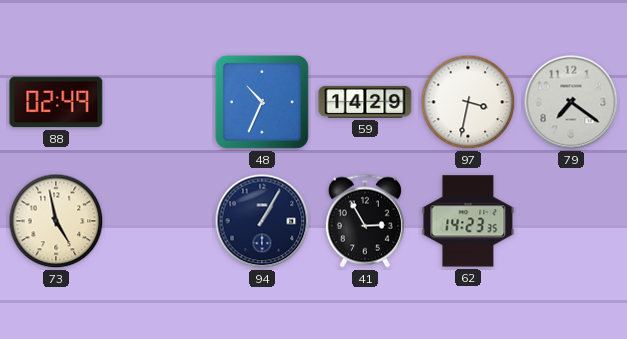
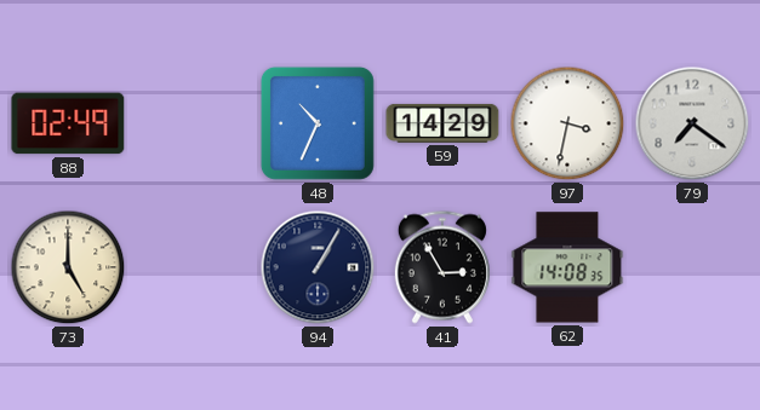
73: 4:58 -> 5:00 (68, 267)
62: 14:23 -> 14:08 (567, 267)
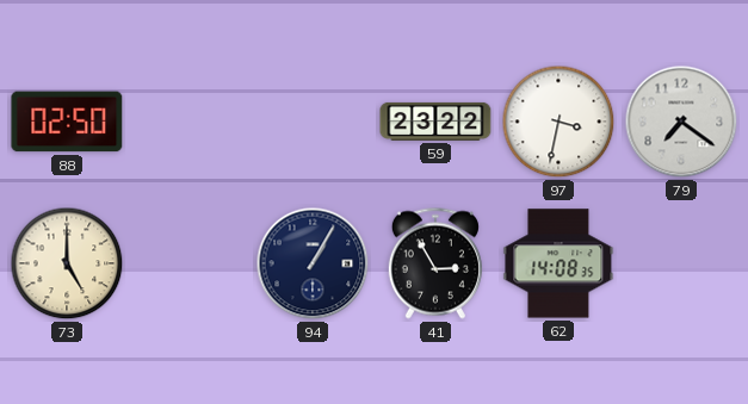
88: 02:49 -> 02:50 (67, 122)
48: 10:34 -> none (318, 123)
59: 14:29 -> 23:22 (435, 122)
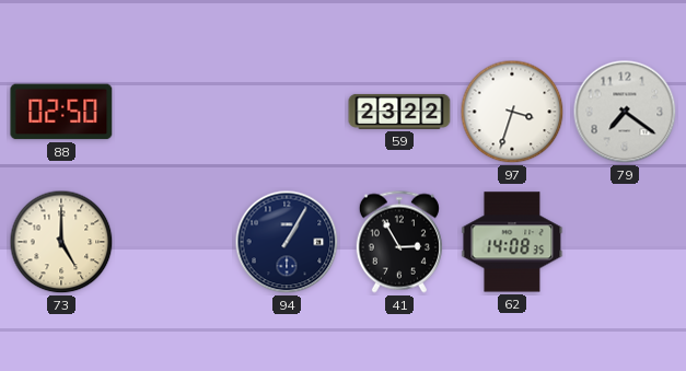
97: 3:32 -> 3:33 (512, 112)
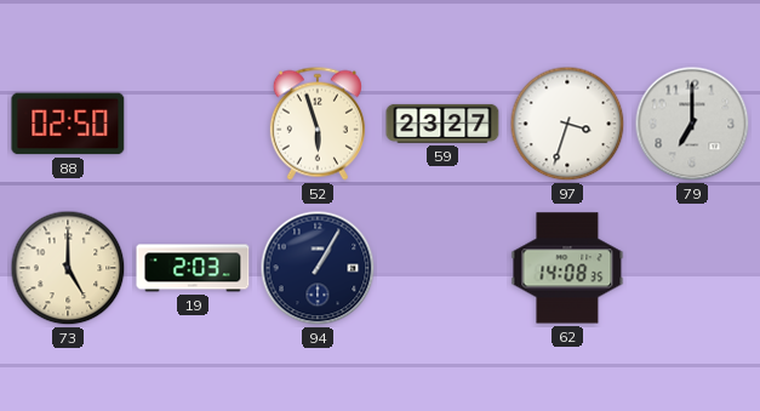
52: none -> 5:57 (318, 124)
59: 23:22 -> 23:27 (442, 124)
79: 7:21 -> 7:00 (692, 124)
19: none -> 2:03 (193, 268)
41: 2:55 -> none (399, 242)
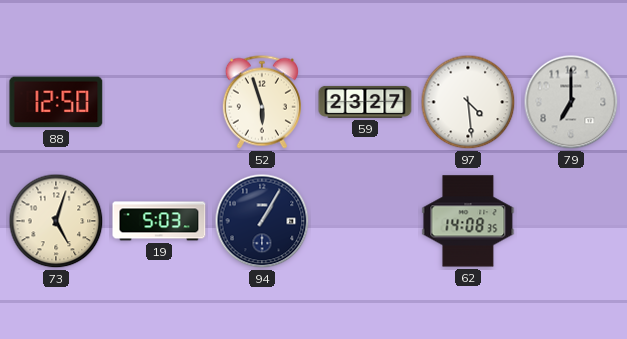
88: 02:50 -> 12:50 (56, 102)
97: 3:33 -> 4:29 (468, 102)
73: 5:00 -> 5:03 (56, 221)
19: 2:03 -> 5:03 (159, 221)
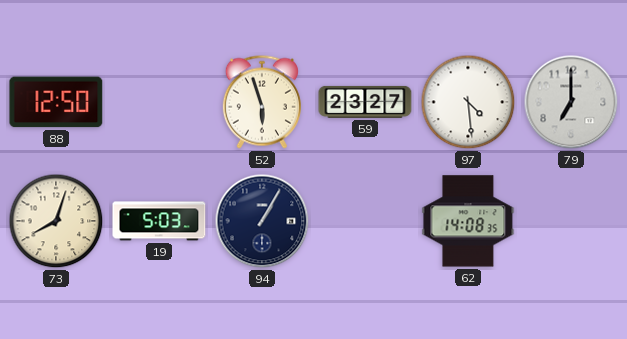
73: 5:03 -> 8:03 (56, 221)
